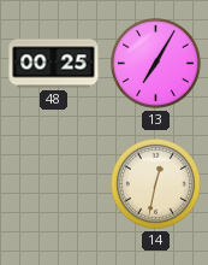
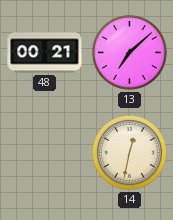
48: 00:25 -> 00:21 (45, 53)
13: 7:05 -> 7:08 (130, 53)
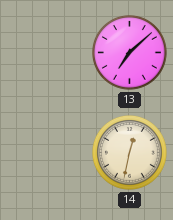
48: 00:21 -> none (45, 53)
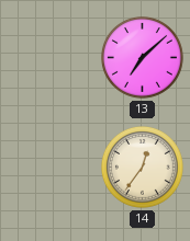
14: 12:32 -> 12:36 (143, 168)
